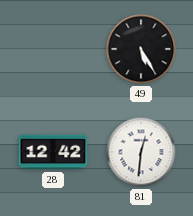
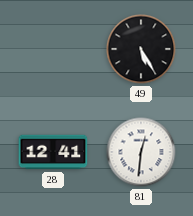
28: 12:42 -> 12:41 (53, 152)
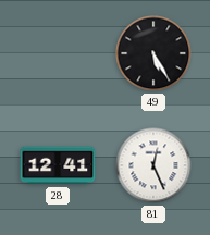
81: 12:31 -> 12:26 (153, 165)
